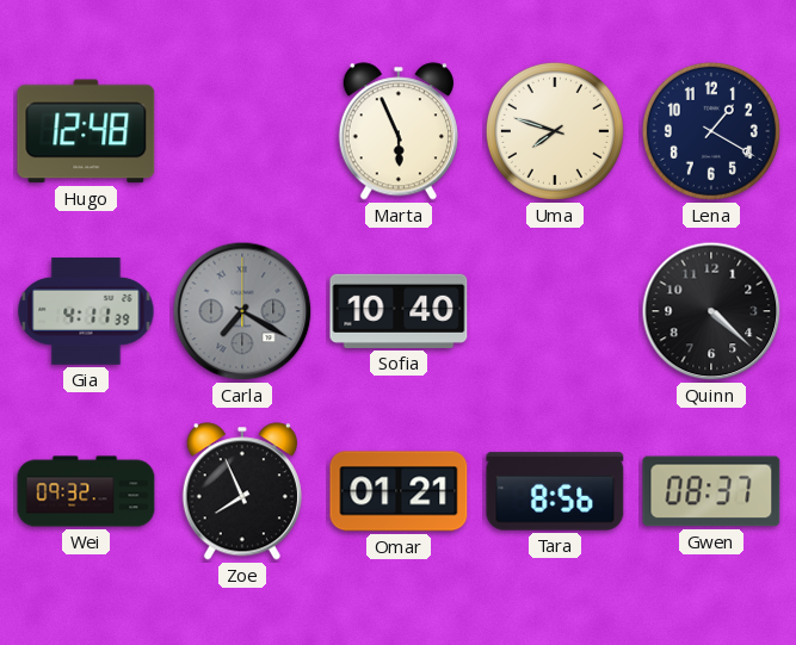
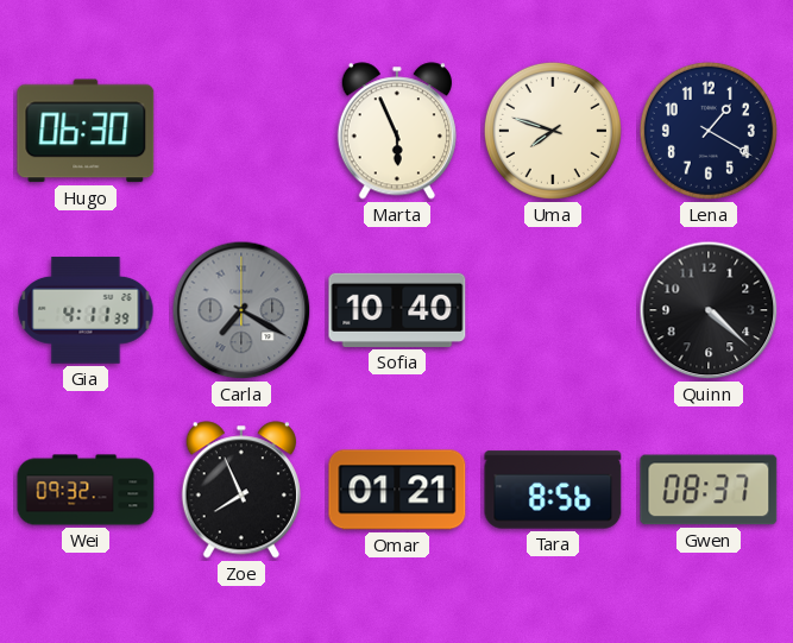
Hugo: 12:48 -> 06:30 (86, 131)
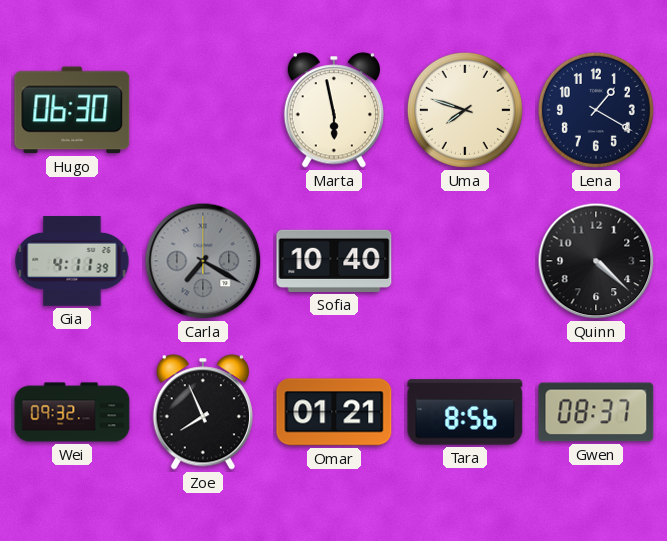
Marta: 5:56 -> 5:58 (334, 110)
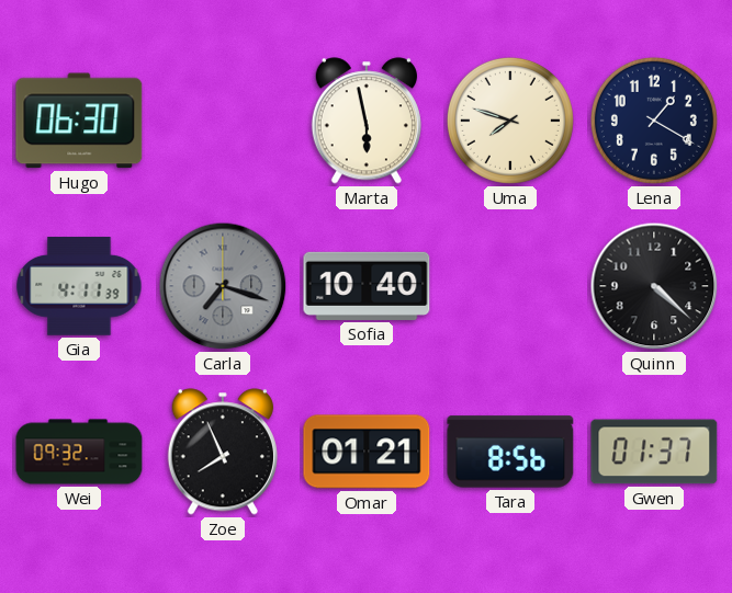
Carla: 7:20 -> 7:18 (223, 286)
Gwen: 08:37 -> 01:37 (654, 452)
